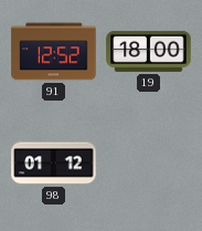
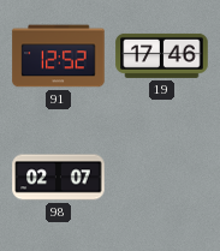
19: 18:00 -> 17:46 (162, 55)
98: 01:12 -> 02:07 (59, 178)
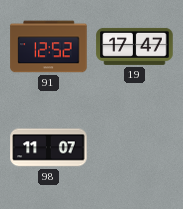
19: 17:46 -> 17:47 (135, 46)
98: 02:07 -> 11:07 (49, 148)
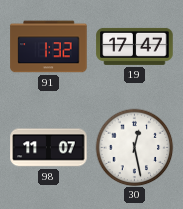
91: 12:52 -> 1:32 (49, 47)
30: none -> 12:28 (134, 147)
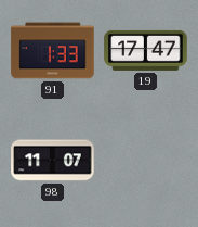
91: 1:32 -> 1:33 (53, 51)
30: 12:28 -> none (134, 147)
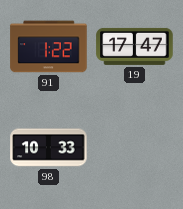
91: 1:33 -> 1:22 (49, 47)
98: 11:07 -> 10:33 (49, 148)
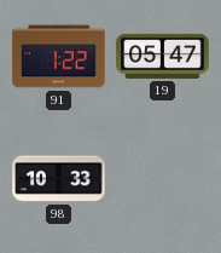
19: 17:47 -> 05:47 (163, 56)
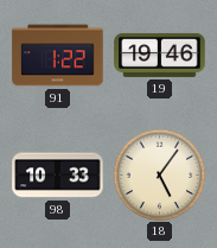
19: 05:47 -> 19:46 (160, 55)
18: none -> 5:06 (159, 174)
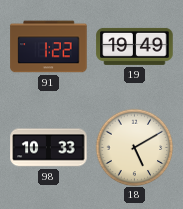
19: 19:46 -> 19:49 (135, 46)
18: 5:06 -> 5:10 (134, 147)
